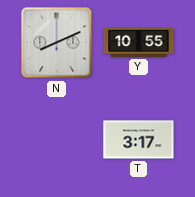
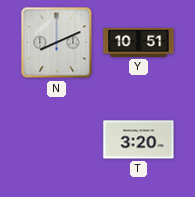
Y: 10:55 -> 10:51 (139, 42)
T: 3:17 -> 3:20 (139, 140)
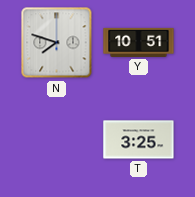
N: 8:11 -> 7:48 (57, 43)
T: 3:20 -> 3:25 (139, 140)
